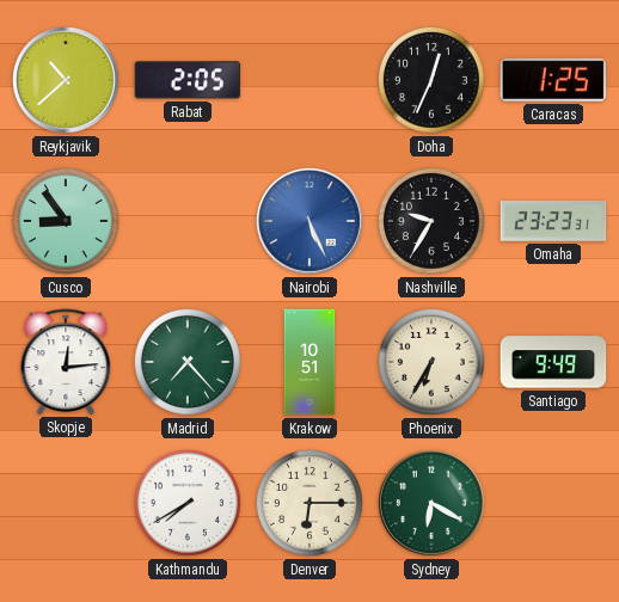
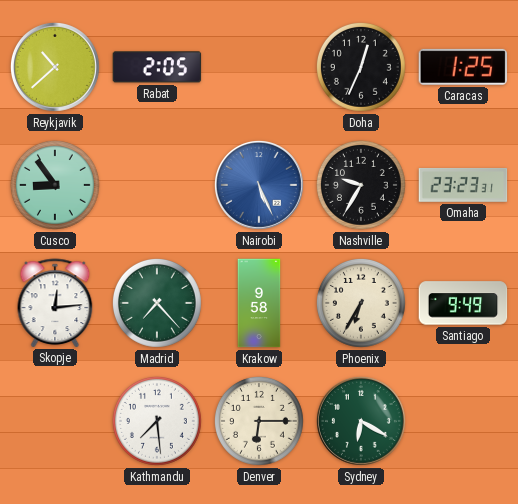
Krakow: 10:51 -> 9:58 (259, 303)
Kathmandu: 7:40 -> 7:29 (157, 421)
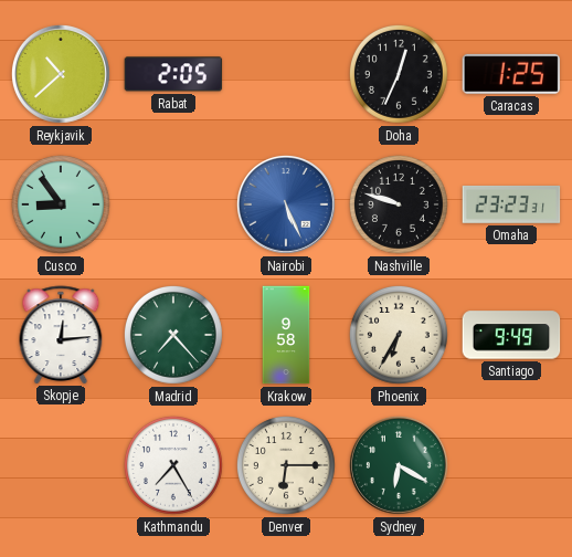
Nashville: 9:35 -> 9:48 (399, 204)
Kathmandu: 7:29 -> 7:25 (173, 465)
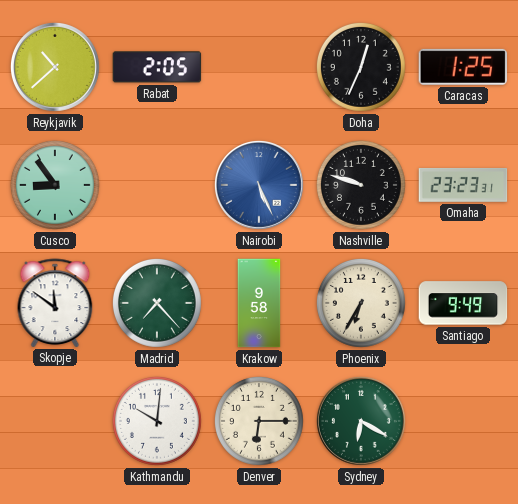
Skopje: 12:14 -> 11:51 (55, 303)
Kathmandu: 7:25 -> 10:01 (157, 421)
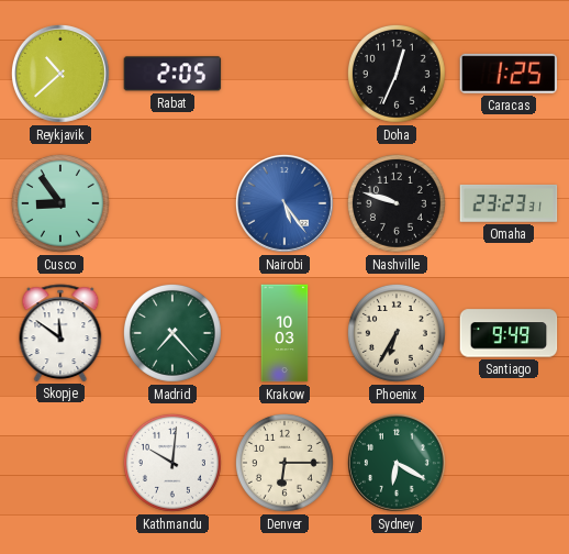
Nairobi: 5:26 -> 5:24 (284, 203)
Krakow: 9:58 -> 10:03 (284, 333)
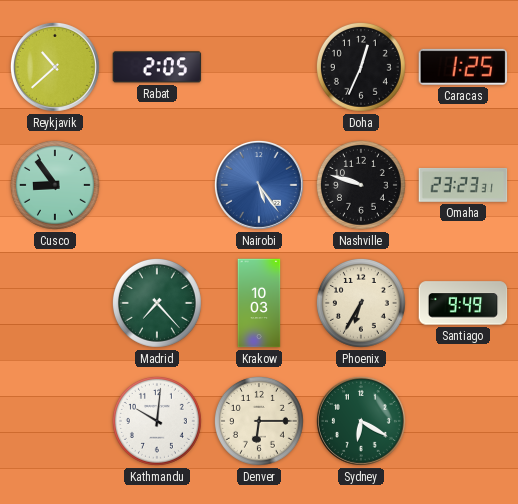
Skopje: 11:51 -> none (60, 333)
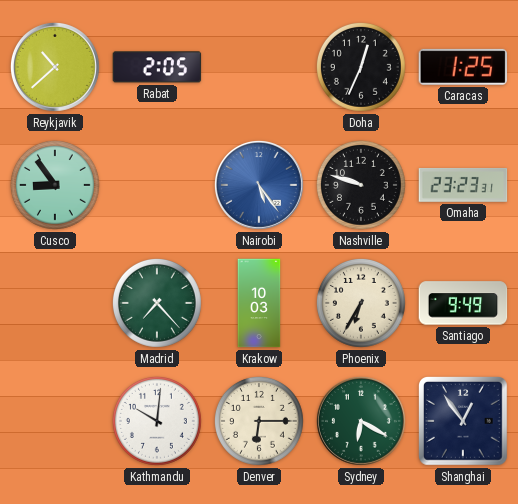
Shanghai: none -> 12:54 (464, 422)
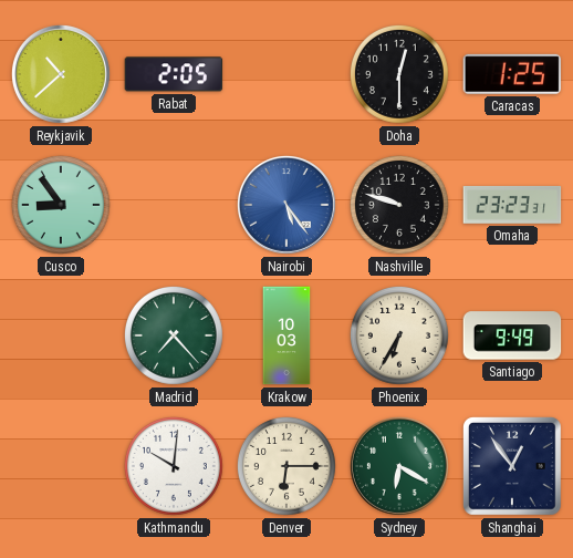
Doha: 12:34 -> 12:30 (399, 74)
